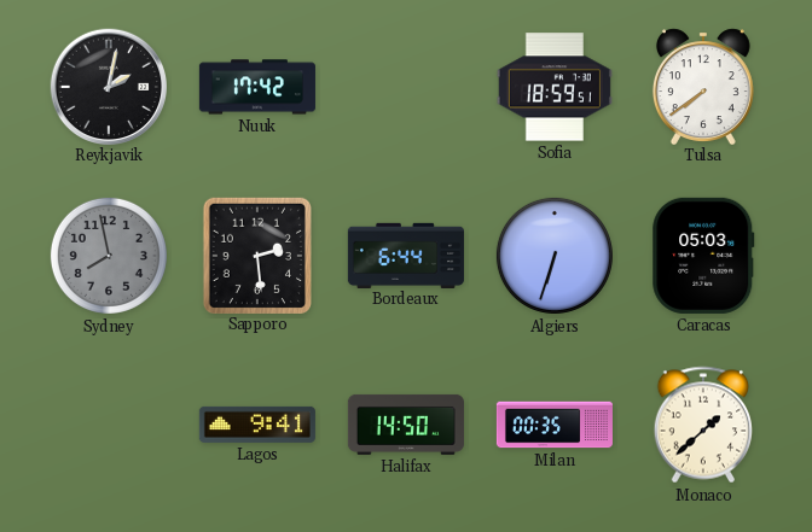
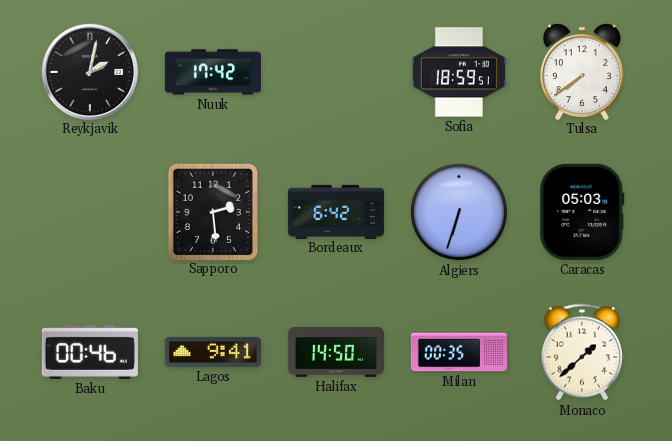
Sydney: 7:58 -> none (109, 256)
Bordeaux: 6:44 -> 6:42 (336, 211)
Baku: none -> 00:46 (90, 352)
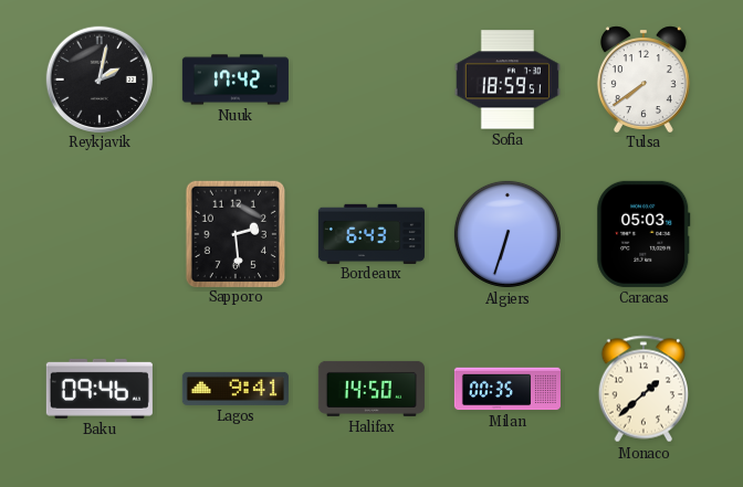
Bordeaux: 6:42 -> 6:43 (371, 233)
Baku: 00:46 -> 09:46 (100, 389)
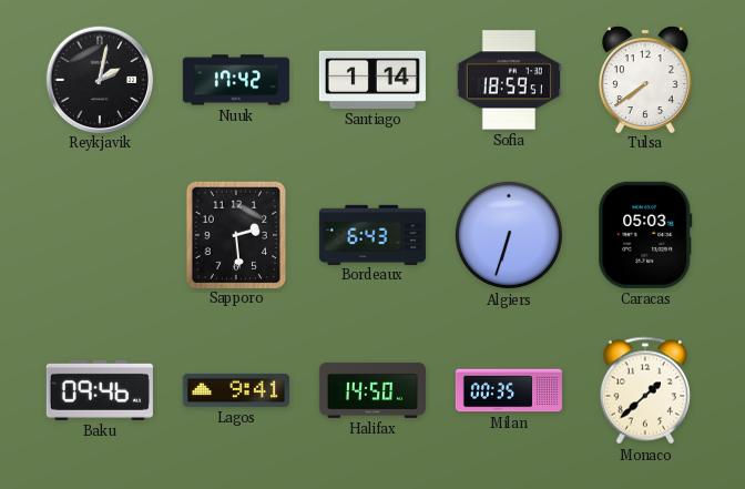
Santiago: none -> 1:14 (372, 80)
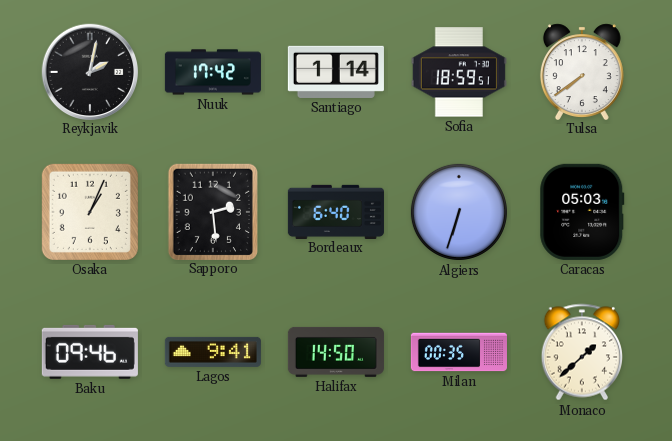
Osaka: none -> 1:04 (90, 212)
Bordeaux: 6:43 -> 6:40 (336, 211)
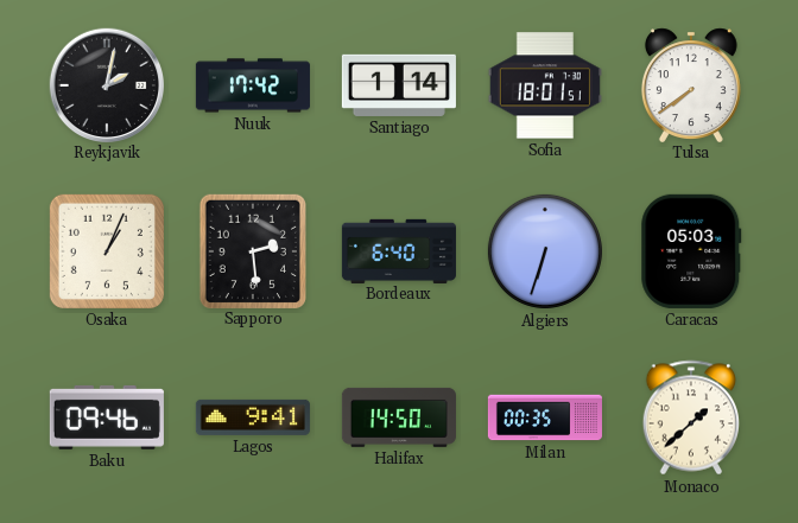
Sofia: 18:59 -> 18:01 (545, 85)
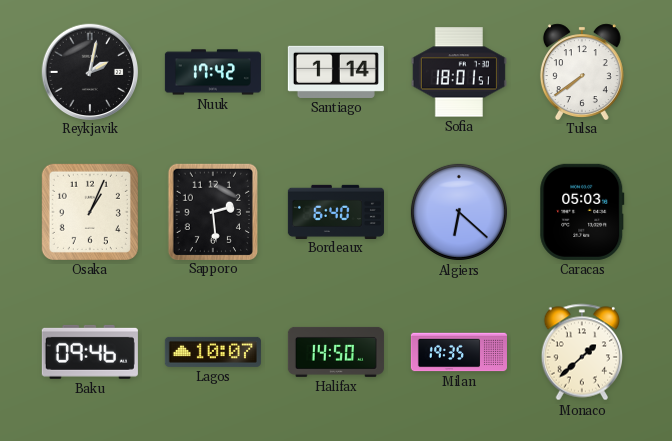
Algiers: 6:33 -> 6:22 (459, 212)
Lagos: 9:41 -> 10:07 (213, 352)
Milan: 00:35 -> 19:35 (459, 352)
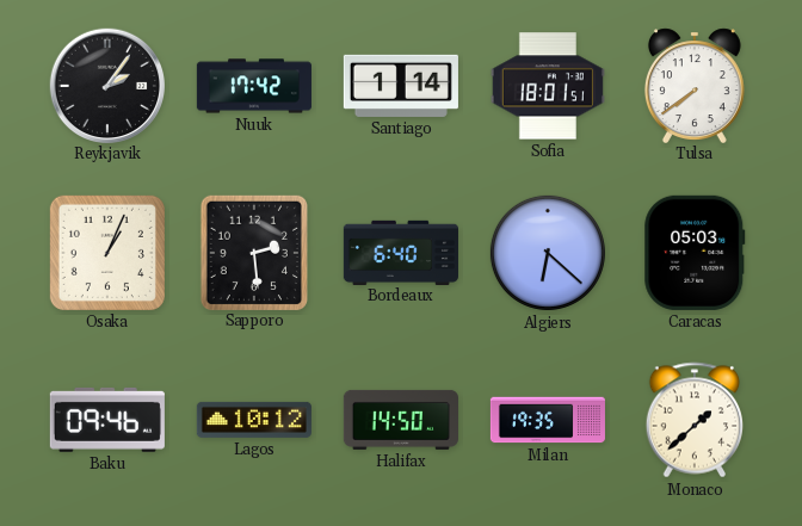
Reykjavik: 2:02 -> 2:06 (106, 85)
Lagos: 10:07 -> 10:12 (254, 420)
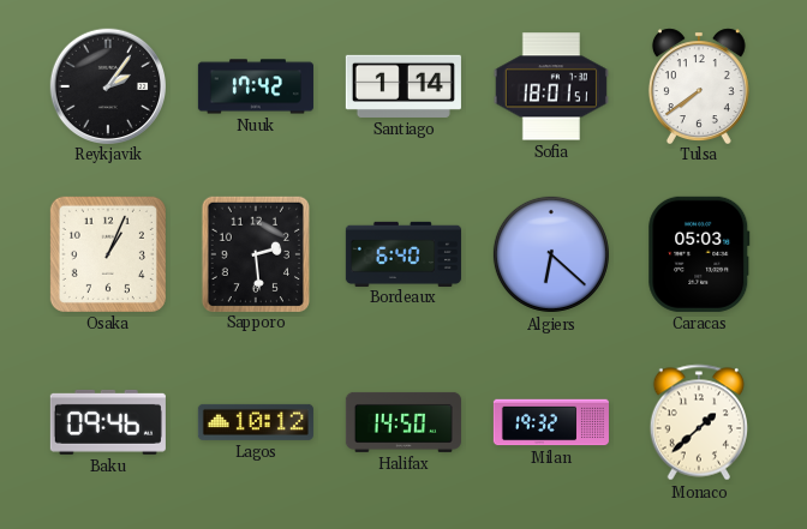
Milan: 19:35 -> 19:32 (551, 422)
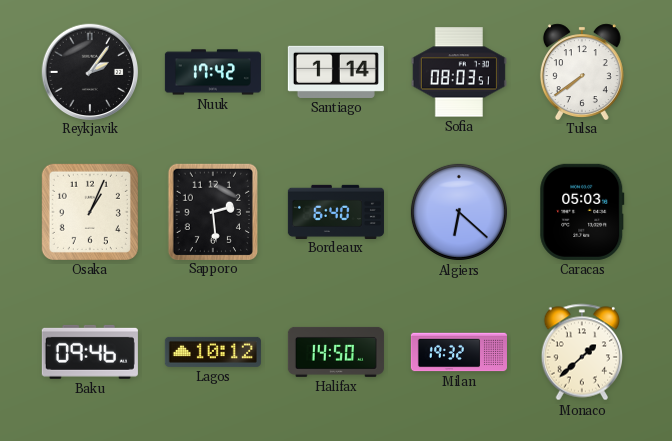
Sofia: 18:01 -> 08:03 (459, 72)
